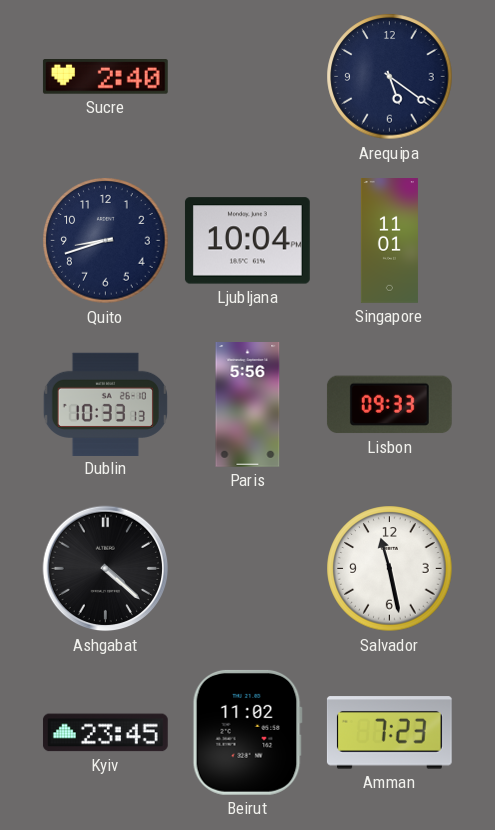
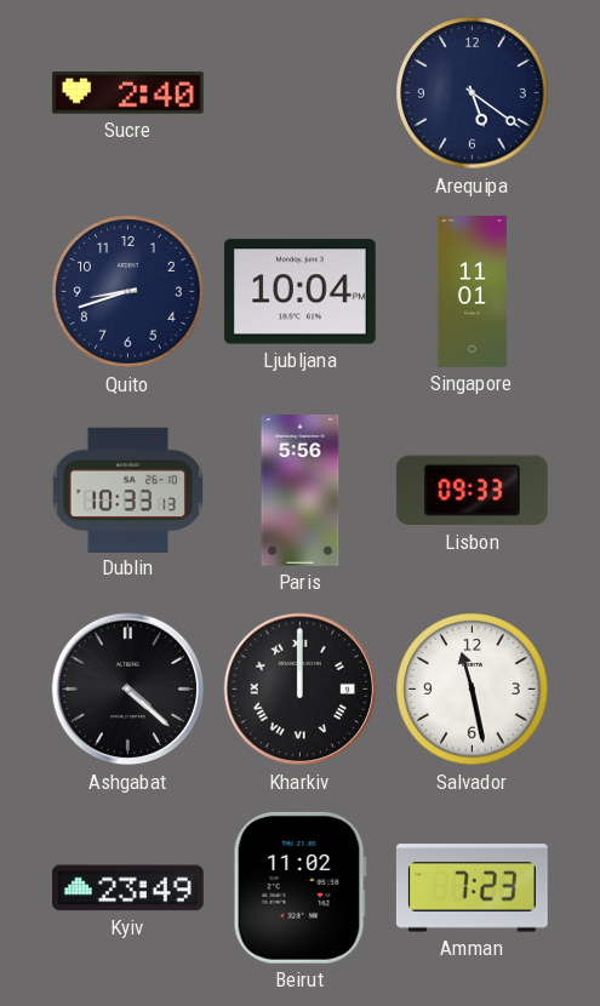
Kharkiv: none -> 12:00 (301, 690)
Kyiv: 23:45 -> 23:49 (127, 888)
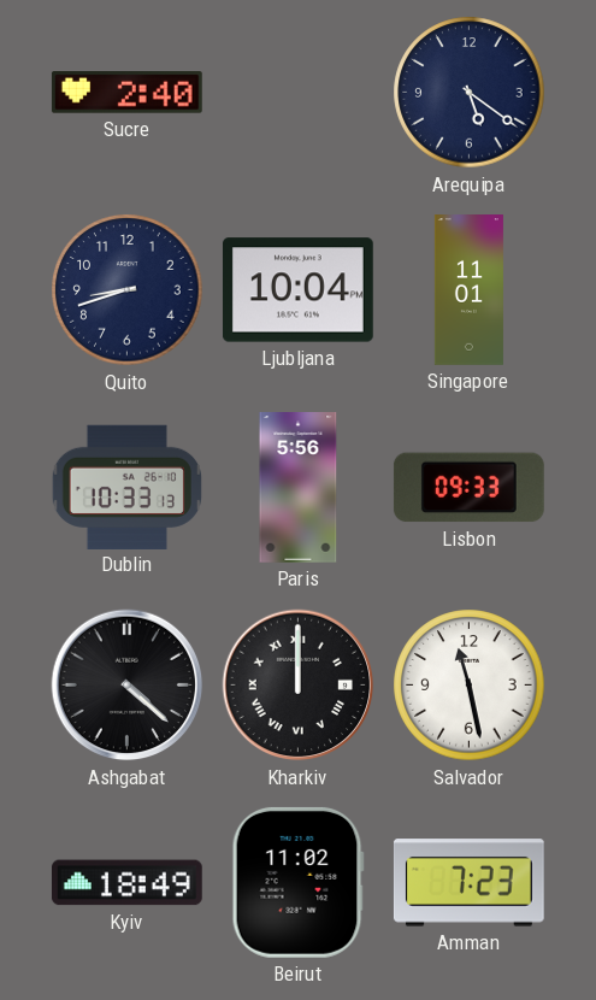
Kyiv: 23:49 -> 18:49 (126, 883)
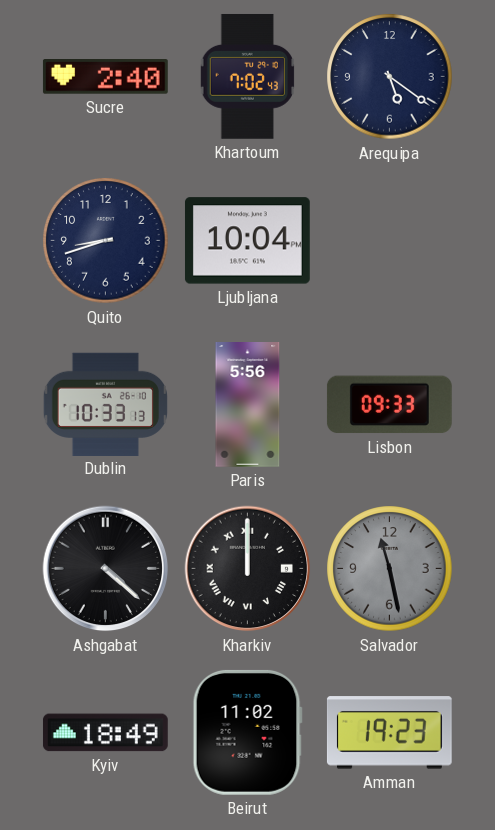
Khartoum: none -> 7:02 (247, 76)
Singapore: 11:01 -> none (468, 290)
Salvador dial: white -> grey (390, 569)
Amman: 7:23 -> 19:23 (389, 733)
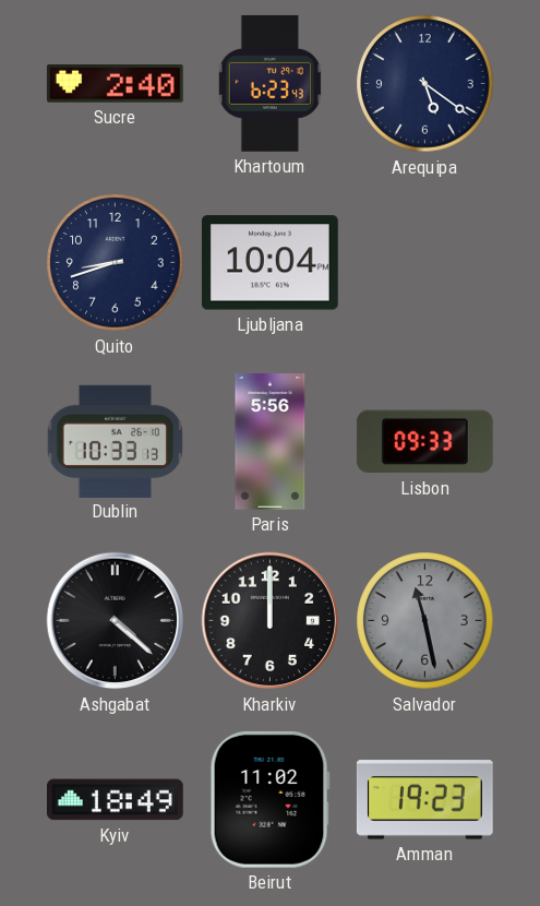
Khartoum: 7:02 -> 6:23 (269, 83)
Kharkiv numerals: Roman -> Arabic (271, 621)
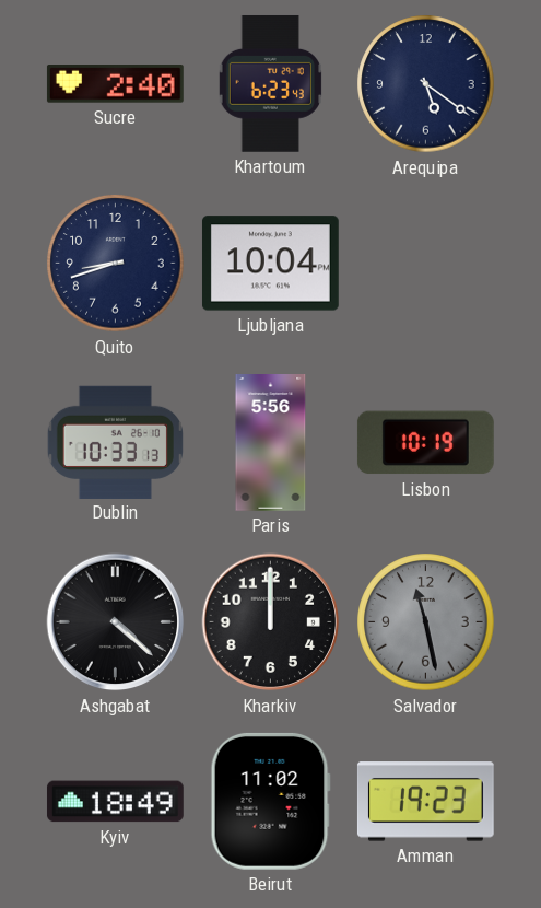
Lisbon: 09:33 -> 10:19 (425, 443)
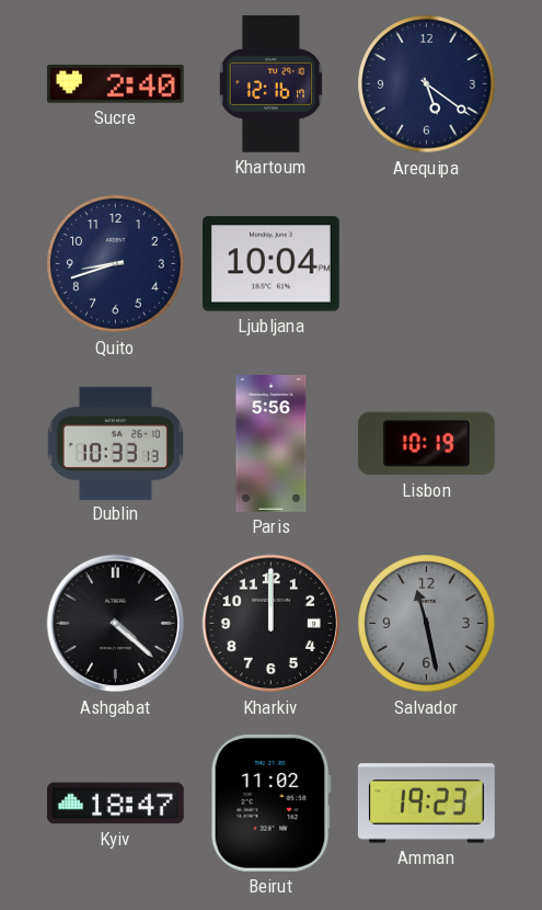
Khartoum: 6:23 -> 12:16 (270, 83)
Kyiv: 18:49 -> 18:47 (115, 804)
